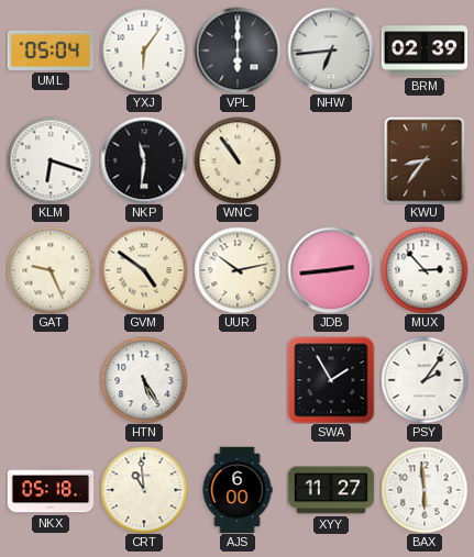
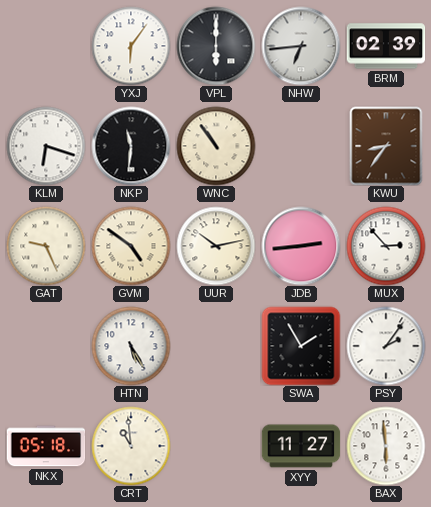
UML: 05:04 -> none (51, 51)
AJS: 6:00 -> none (238, 490)
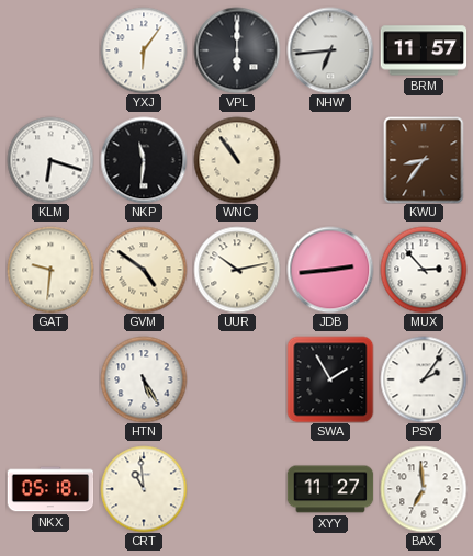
BRM: 02:39 -> 11:57 (424, 50)
GAT: 9:26 -> 9:31 (50, 270)
BAX: 5:59 -> 6:59 (424, 489)
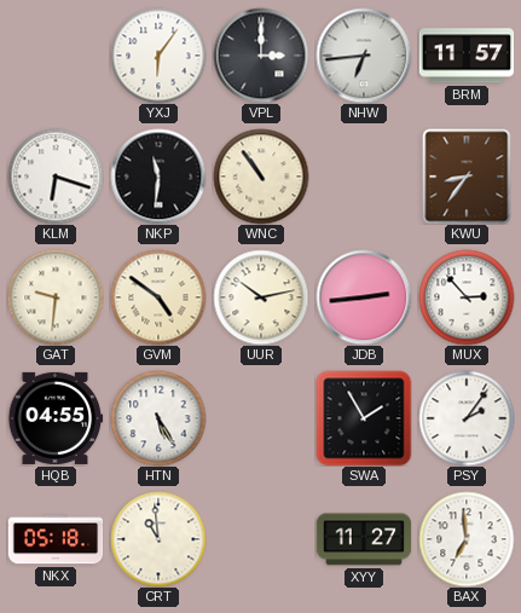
VPL: 6:00 -> 3:00 (261, 56)
HQB: none -> 04:55 (56, 418)
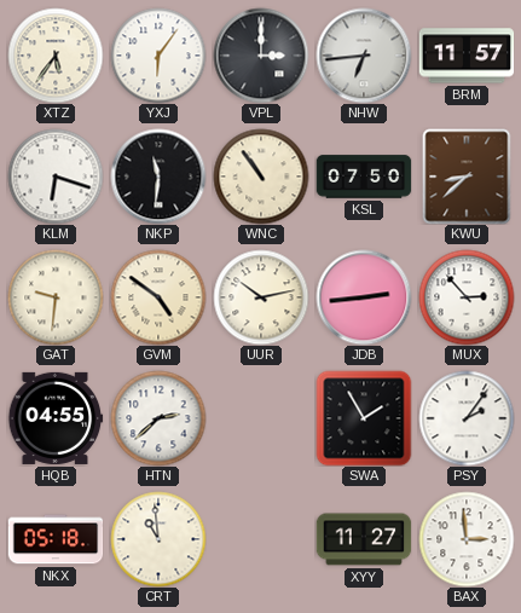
XTZ: none -> 5:36 (56, 56)
KSL: none -> 07:50 (364, 177)
KWU: 8:36 -> 8:38 (467, 177)
HTN: 5:25 -> 2:38 (158, 418)
BAX: 6:59 -> 2:59 (467, 539)
